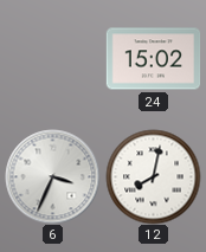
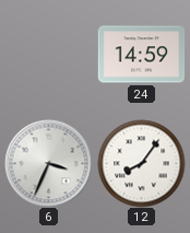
24: 15:02 -> 14:59 (141, 55)
12: 8:02 -> 8:06 (141, 163)
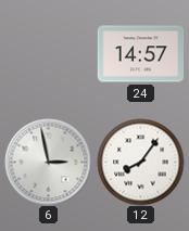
24: 14:59 -> 14:57 (140, 54)
6: 3:34 -> 2:58 (48, 162)
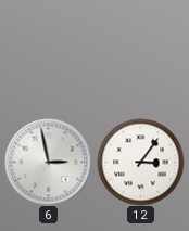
24: 14:57 -> none (140, 54)
12: 8:06 -> 3:06 (140, 162)
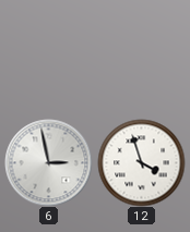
12: 3:06 -> 3:57 (141, 162)
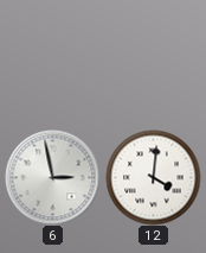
12: 3:57 -> 4:01 (153, 177)
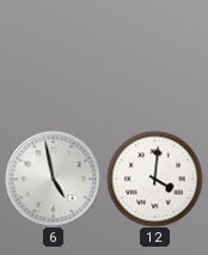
6: 2:58 -> 4:58 (53, 178)
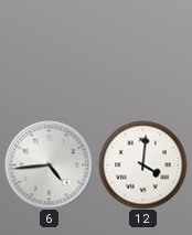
6: 4:58 -> 4:44 (49, 164)
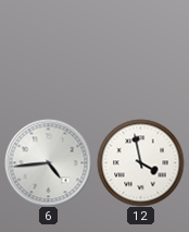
12: 4:01 -> 3:58 (140, 162)
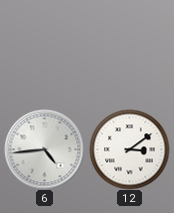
12: 3:58 -> 3:09 (129, 149)
